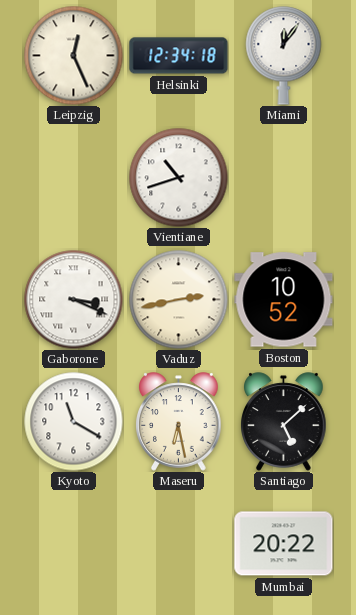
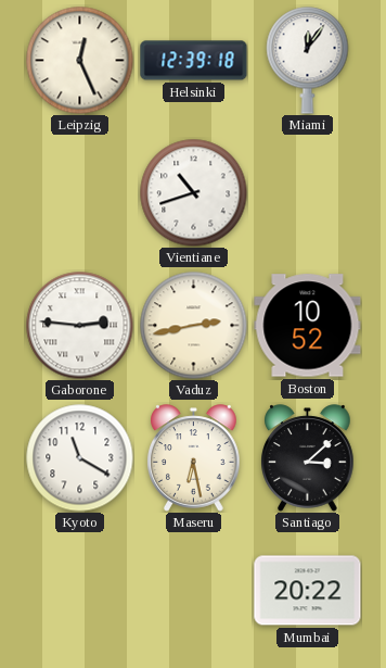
Helsinki: 12:34 -> 12:39 (194, 61)
Gaborone: 3:19 -> 2:46 (80, 326)
Santiago: 5:08 -> 3:08 (308, 458)
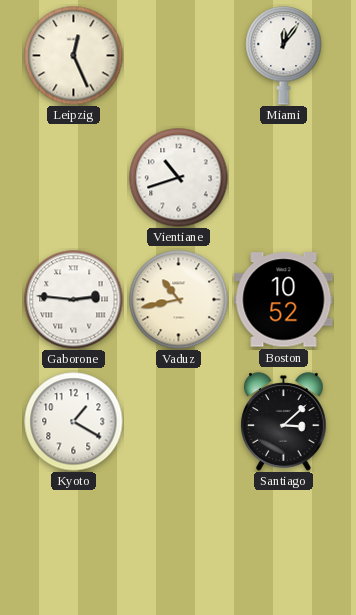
Helsinki: 12:39 -> none (194, 61)
Vaduz: 2:43 -> 10:43 (179, 300)
Kyoto: 11:20 -> 1:20 (74, 422)
Maseru: 6:28 -> none (194, 458)
Mumbai: 20:22 -> none (308, 591)
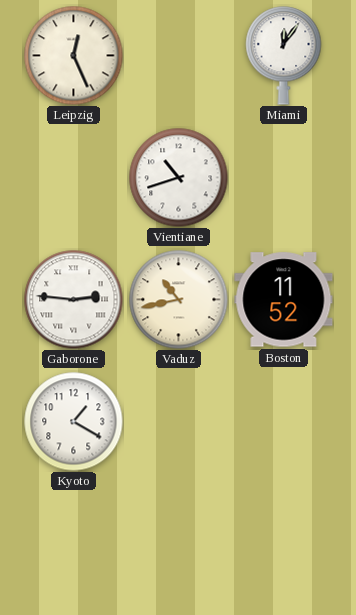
Boston: 10:52 -> 11:52 (284, 300)
Santiago: 3:08 -> none (284, 422)
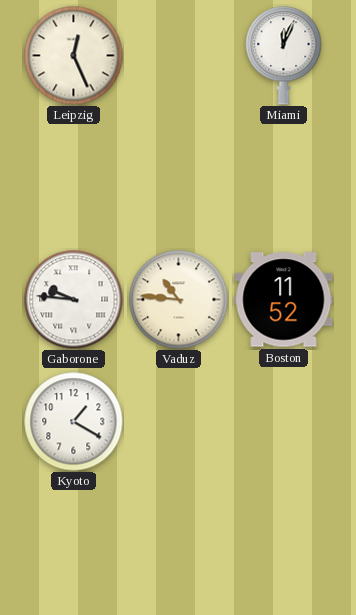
Miami: 12:06 -> 12:04 (284, 56)
Vientiane: 10:42 -> none (179, 178)
Gaborone: 2:46 -> 9:46 (74, 300)
Vaduz: 10:43 -> 10:46 (179, 300)
